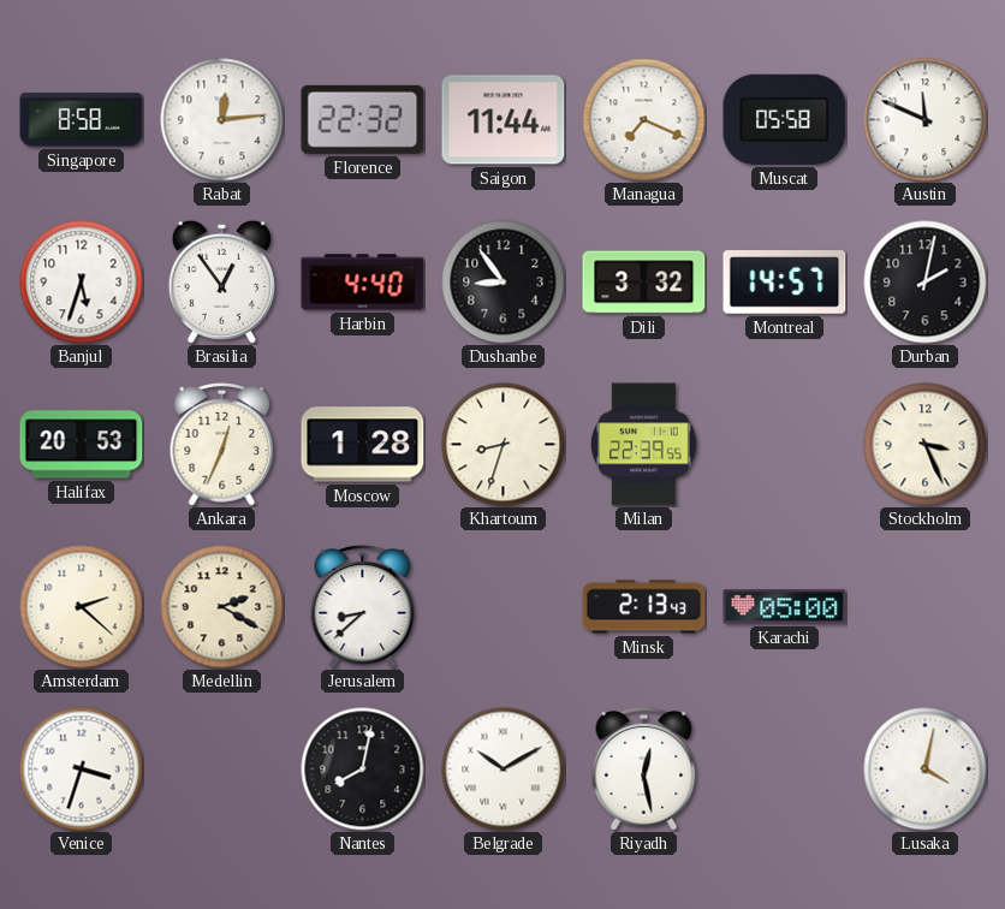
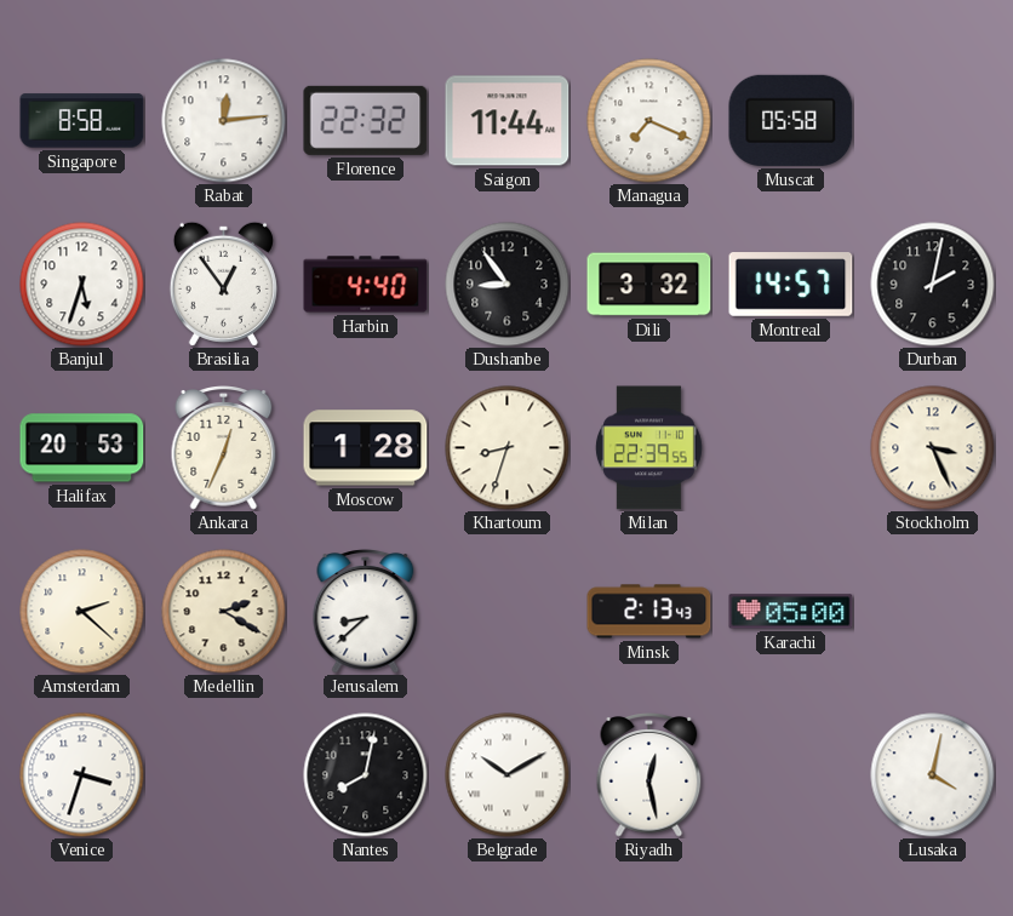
Austin: 11:49 -> none (926, 120)
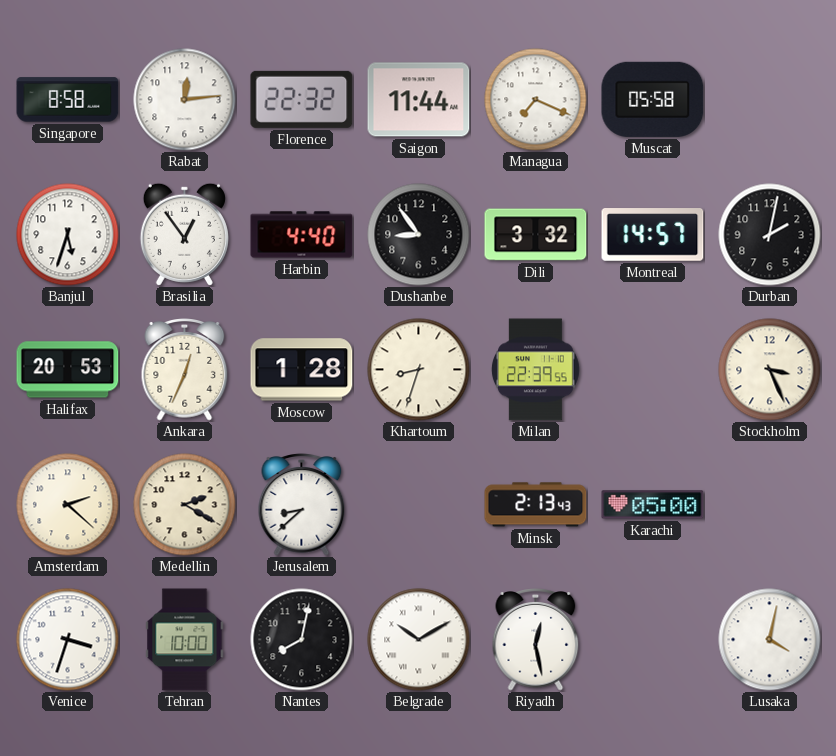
Tehran: none -> 10:00 (185, 640)
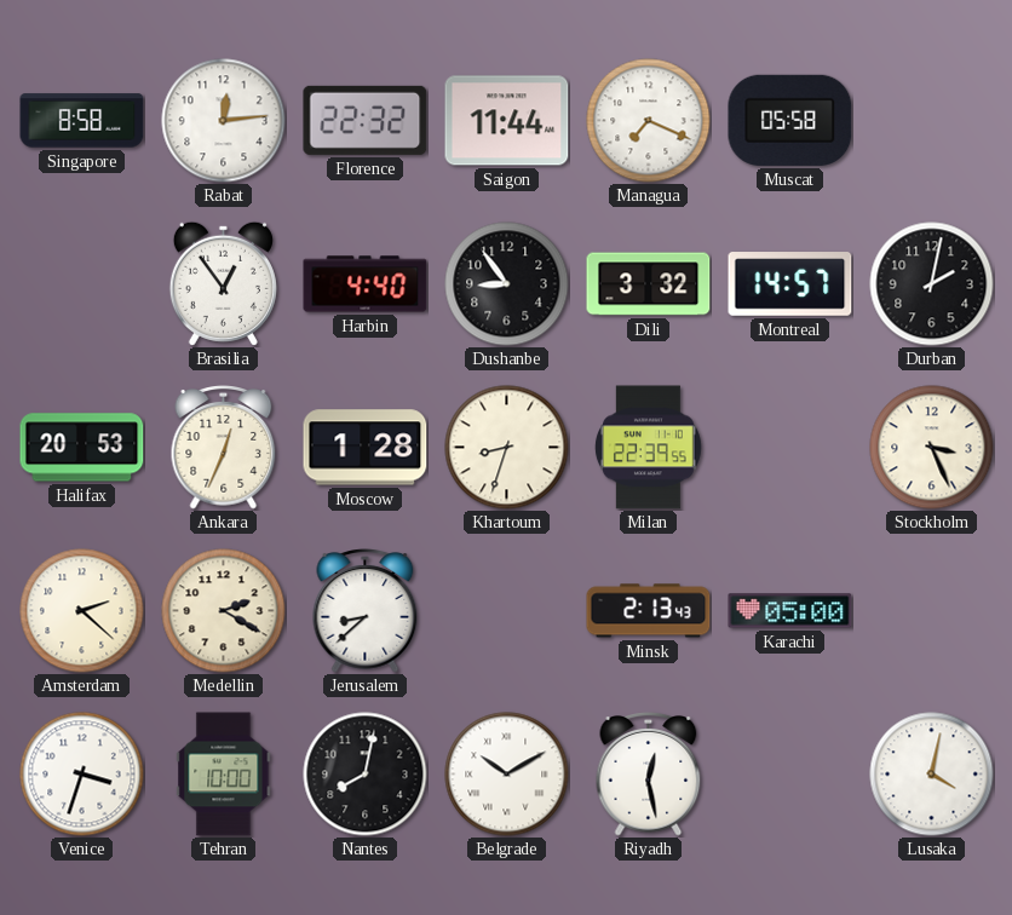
Banjul: 5:33 -> none (68, 235)
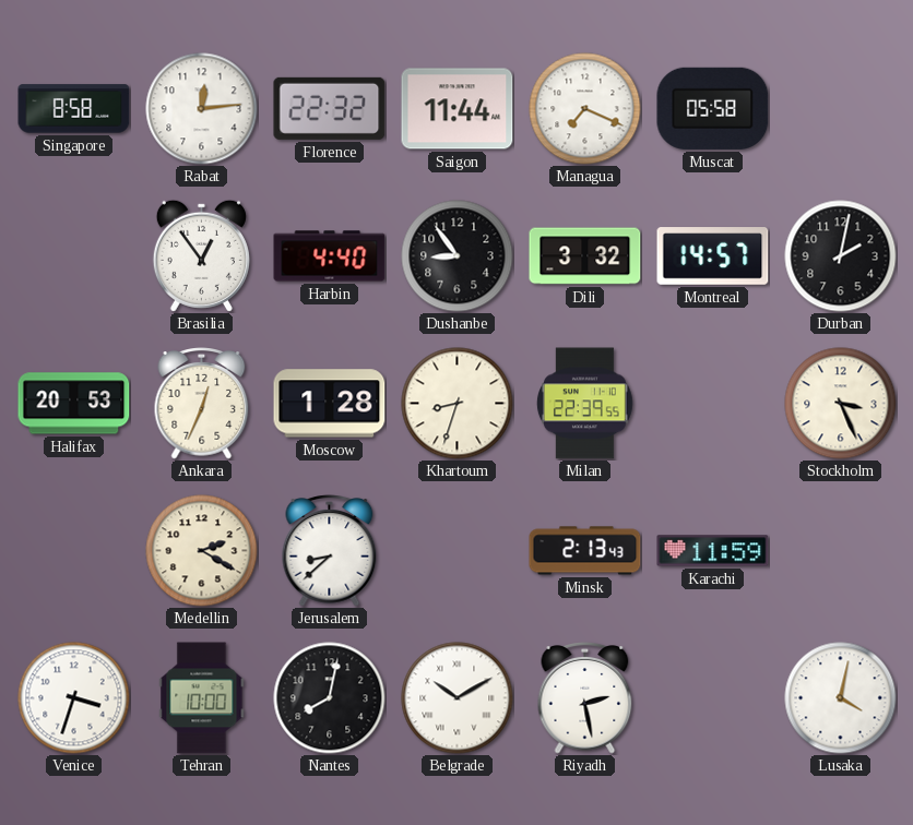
Amsterdam: 2:22 -> none (82, 611)
Karachi: 05:00 -> 11:59 (713, 551)
Riyadh: 12:28 -> 2:28 (585, 698)
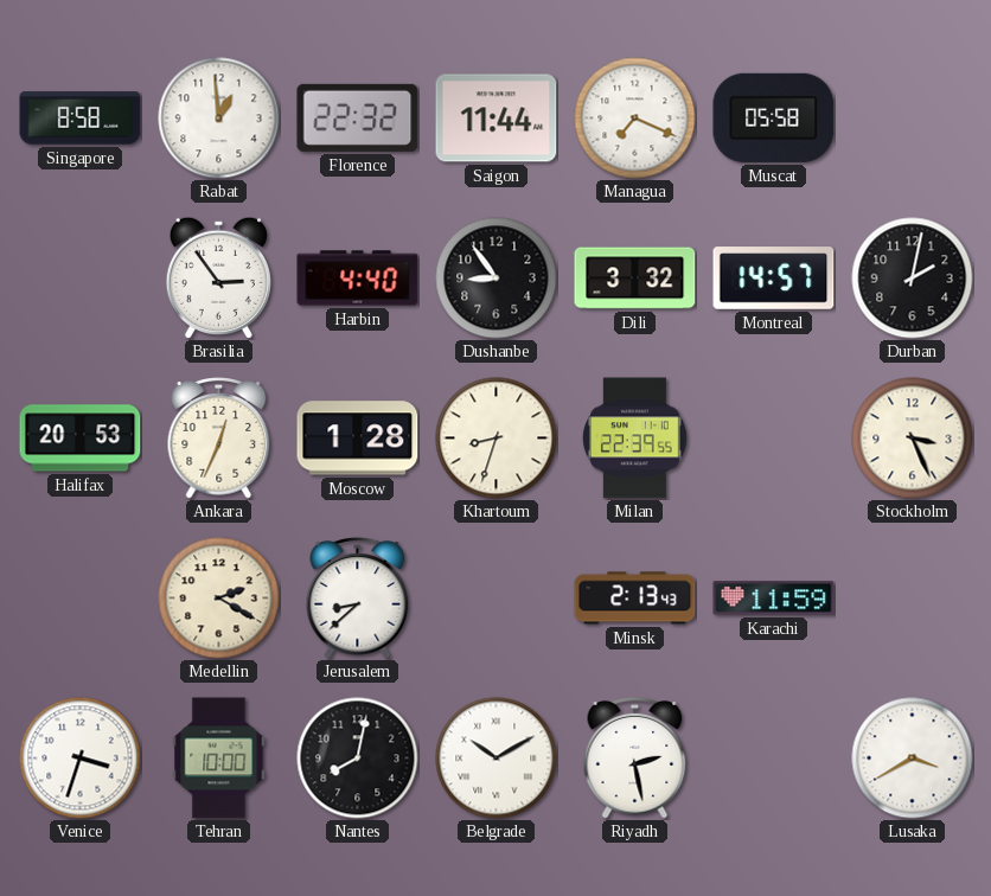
Rabat: 12:14 -> 12:59 (219, 119)
Brasilia: 12:54 -> 2:54 (218, 277)
Lusaka: 4:02 -> 3:40 (913, 759)
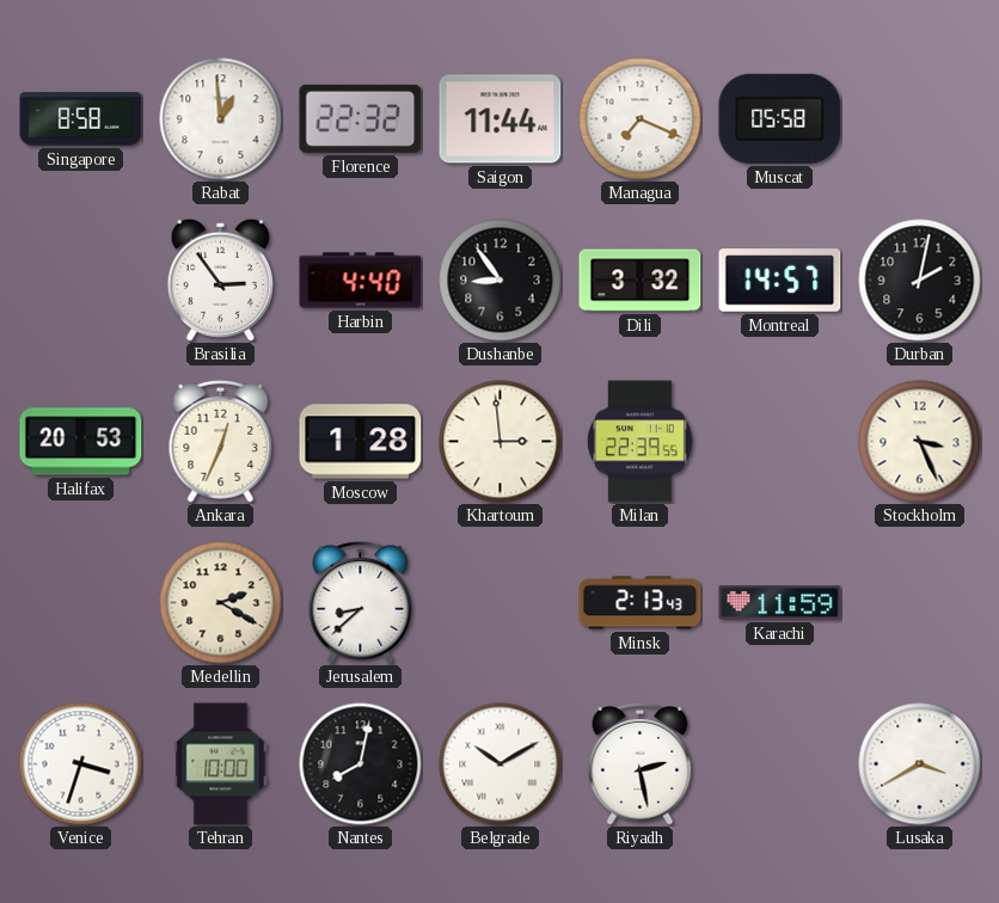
Khartoum: 8:33 -> 2:59 (501, 442)
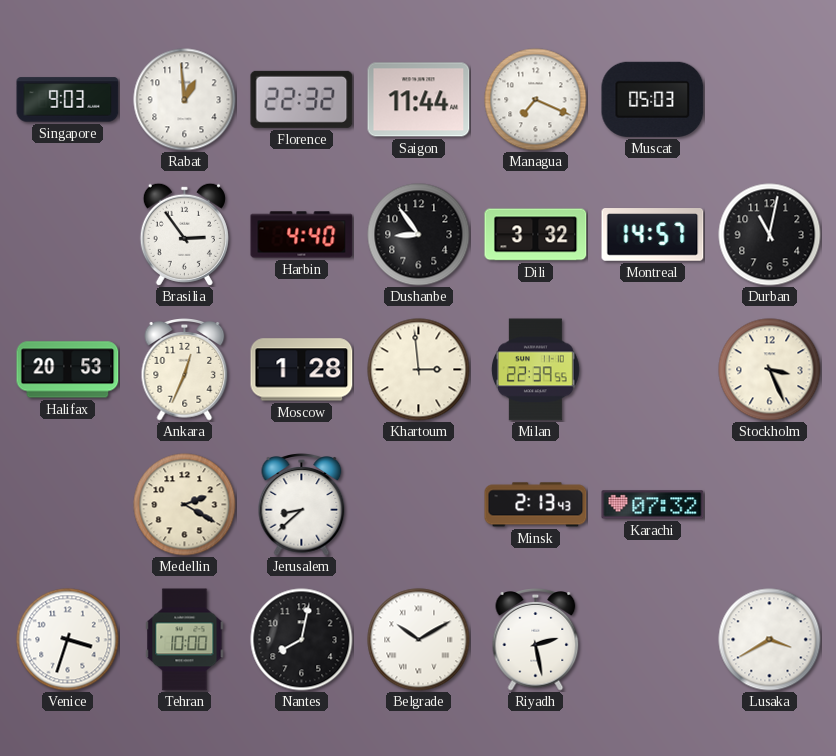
Singapore: 8:58 -> 9:03 (68, 100)
Muscat: 05:58 -> 05:03 (653, 99)
Durban: 2:02 -> 11:02 (770, 235)
Karachi: 11:59 -> 07:32 (653, 505)
